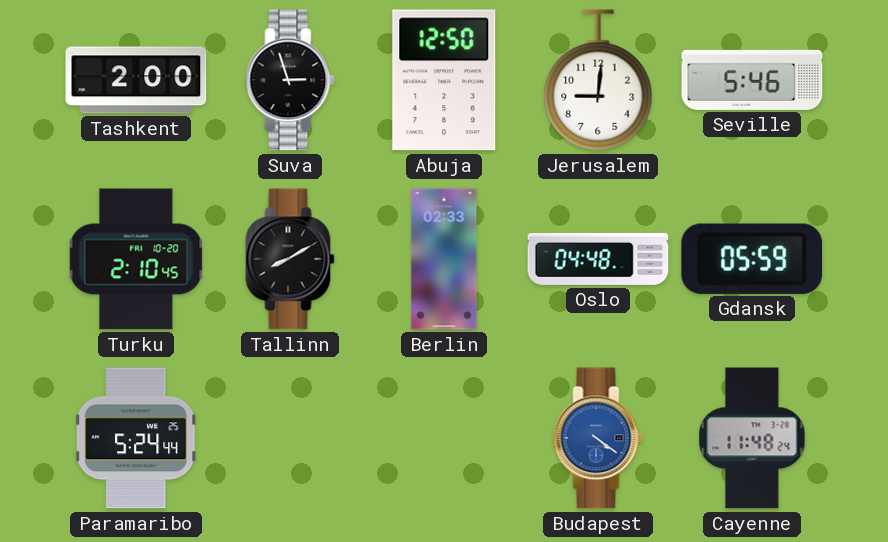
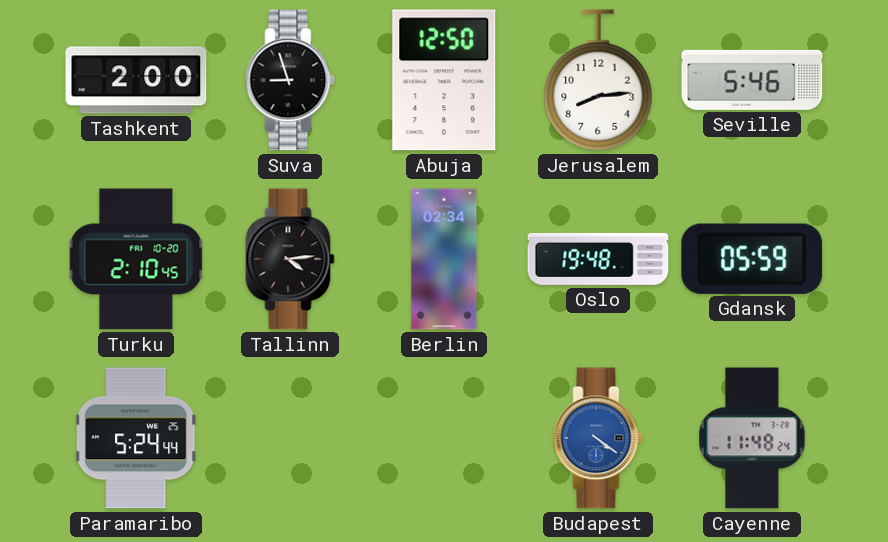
Suva: 2:57 -> 8:57 (290, 80)
Jerusalem: 9:01 -> 8:14 (598, 80)
Tallinn: 8:10 -> 4:14 (290, 259)
Berlin: 02:33 -> 02:34 (444, 259)
Oslo: 04:48 -> 19:48 (598, 259)
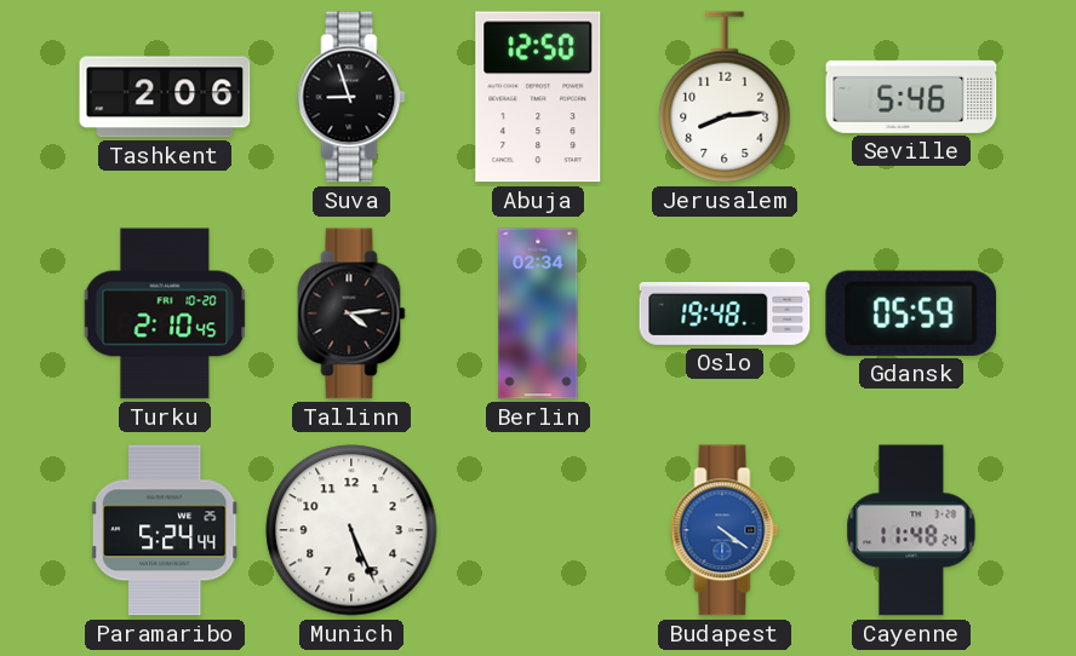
Tashkent: 2:00 -> 2:06 (165, 97)
Munich: none -> 5:26 (351, 530)
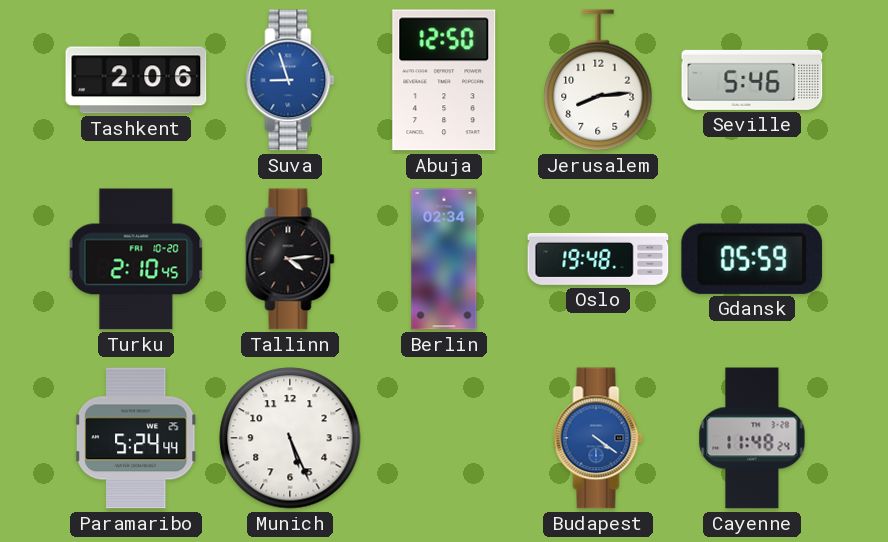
Suva dial: black -> blue (290, 80)
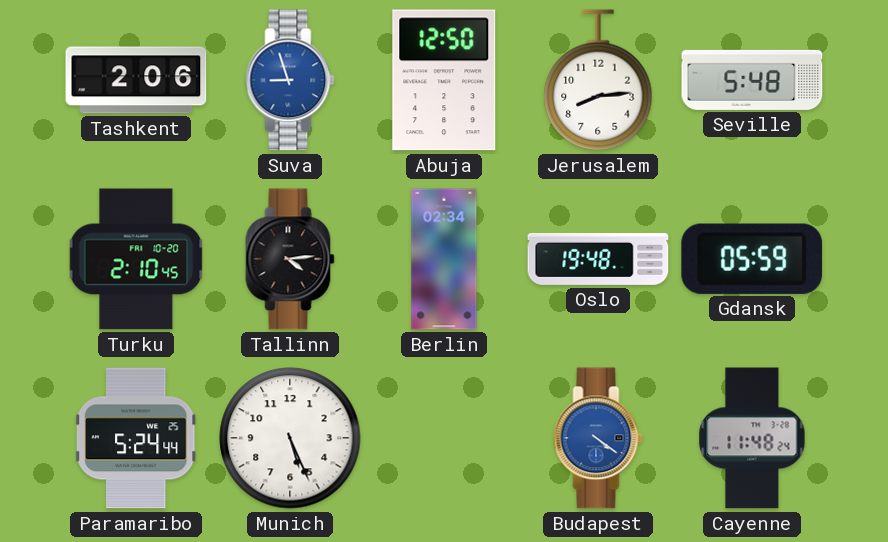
Seville: 5:46 -> 5:48 (752, 80)
